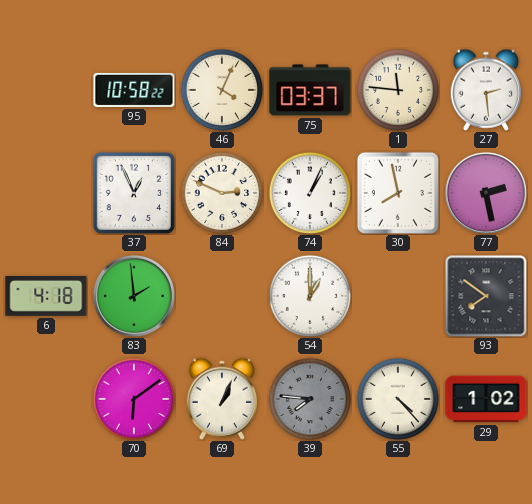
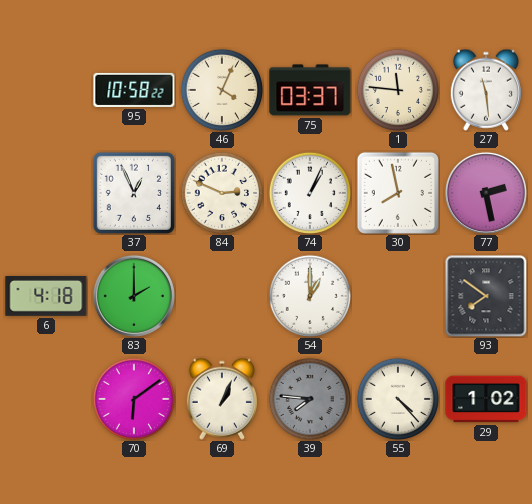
27: 2:29 -> 11:29 (486, 90)
83: 1:59 -> 2:00 (134, 296)
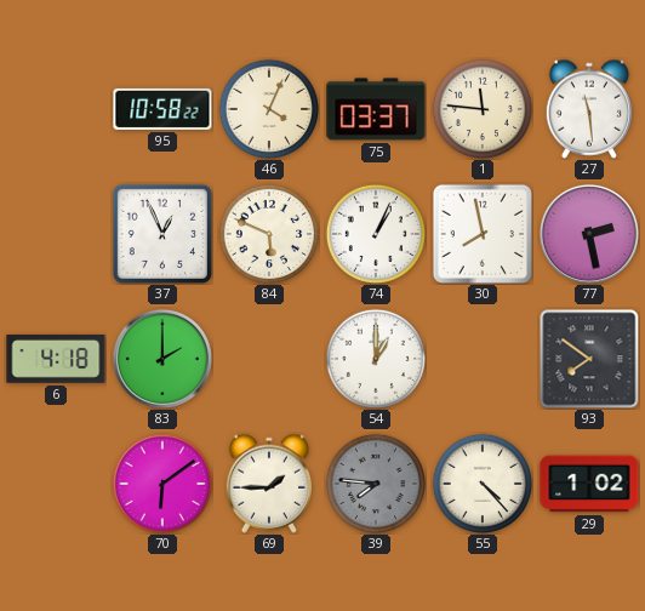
84: 2:49 -> 5:49 (268, 233)
69: 1:04 -> 1:45 (269, 484)
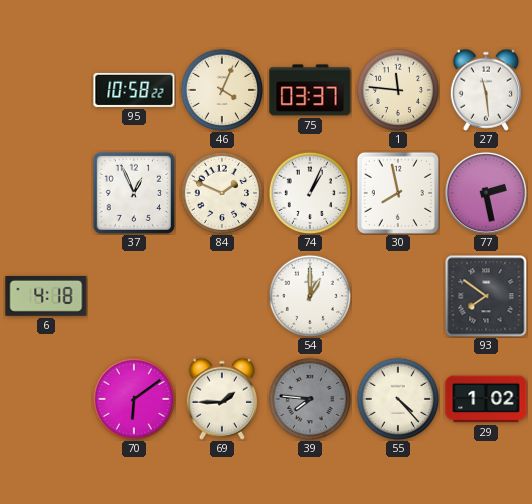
84: 5:49 -> 1:49 (221, 192)
83: 2:00 -> none (162, 359)
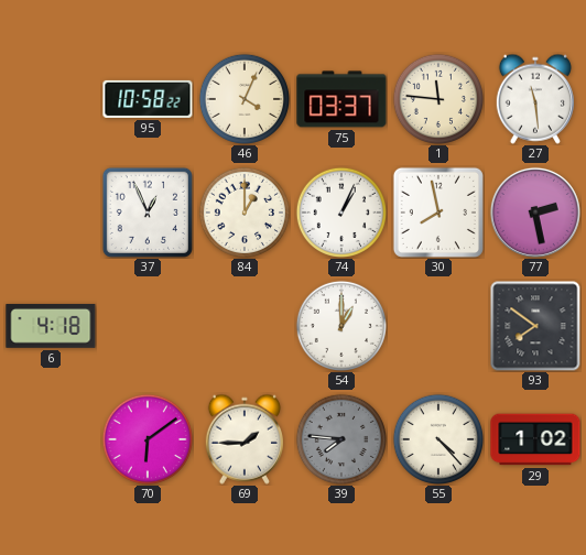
84: 1:49 -> 1:00 (243, 211)
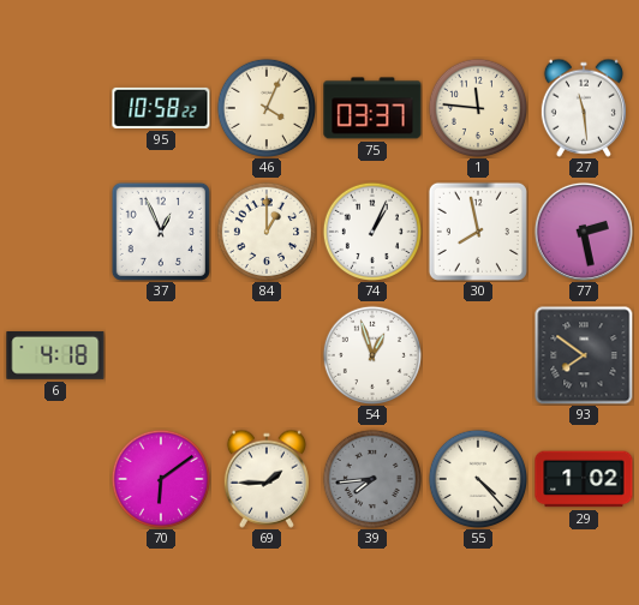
54: 1:00 -> 12:57 (371, 354)
39: 7:46 -> 7:44 (371, 478)
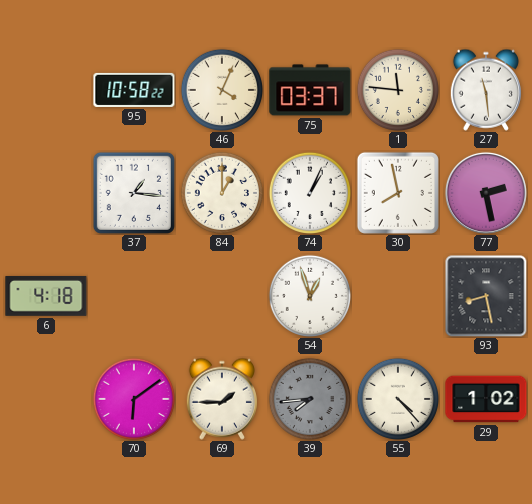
37: 12:56 -> 1:16 (134, 193)
93: 7:51 -> 8:28 (486, 296)
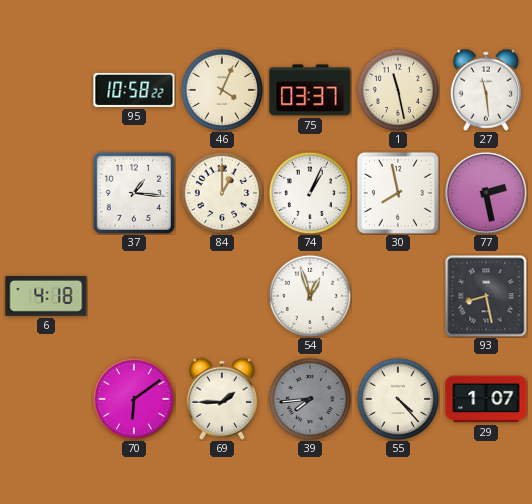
1: 11:46 -> 11:28 (397, 89)
29: 1:02 -> 1:07 (486, 399)
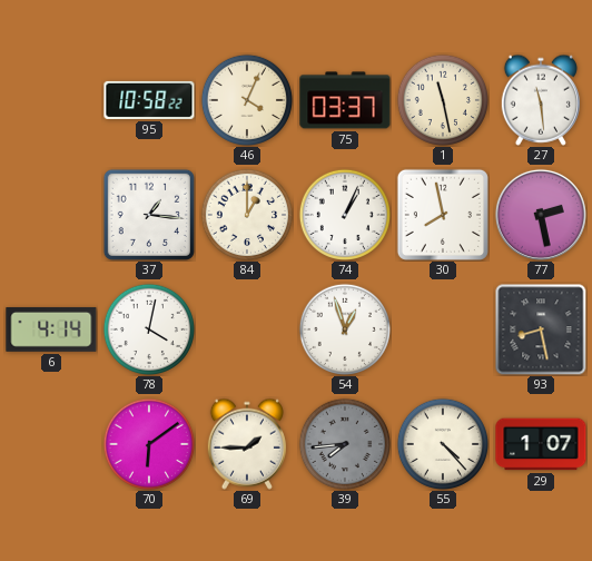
6: 4:18 -> 4:14 (51, 329)
78: none -> 4:02 (148, 328)
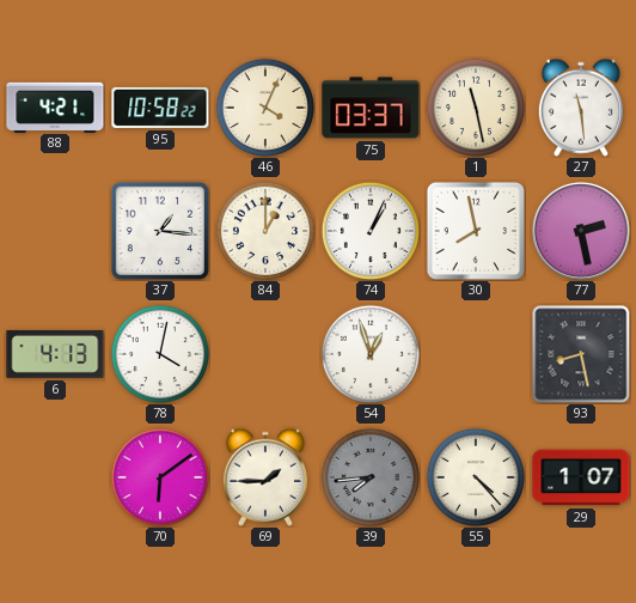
88: none -> 4:21 (55, 106)
6: 4:14 -> 4:13 (55, 354)
